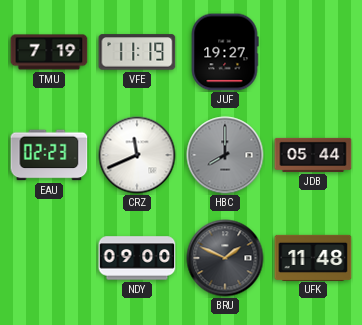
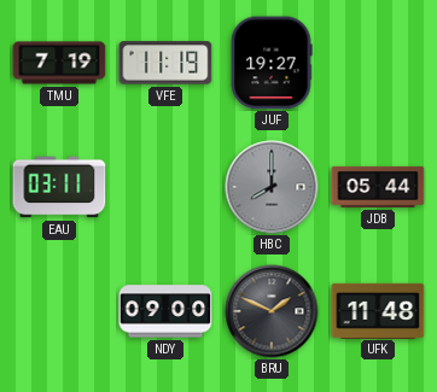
EAU: 02:23 -> 03:11 (59, 187)
CRZ: 11:41 -> none (137, 155)
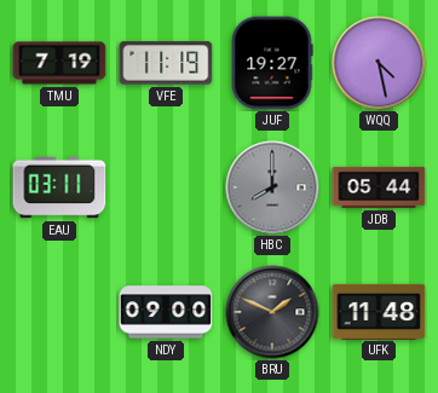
WQQ: none -> 4:28 (379, 63)
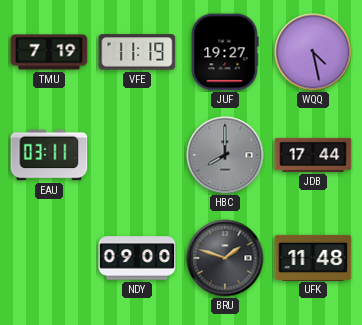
JDB: 05:44 -> 17:44 (313, 155)
BRU: 1:49 -> 1:48 (225, 258)
